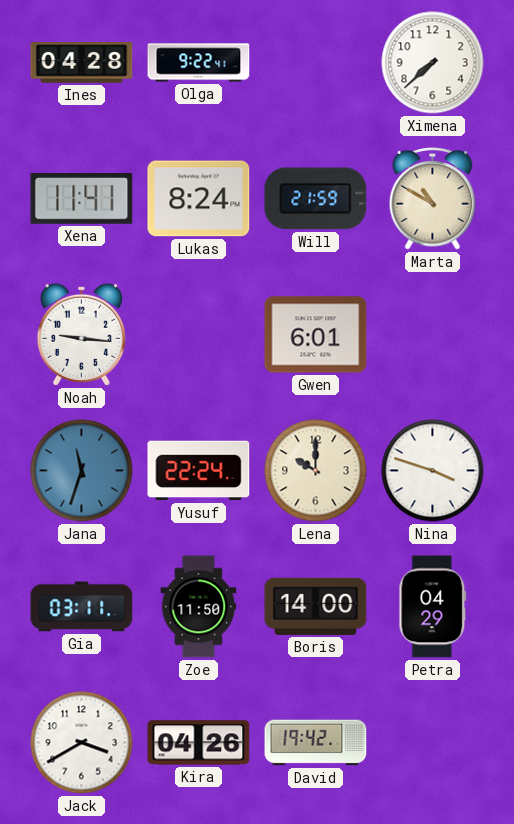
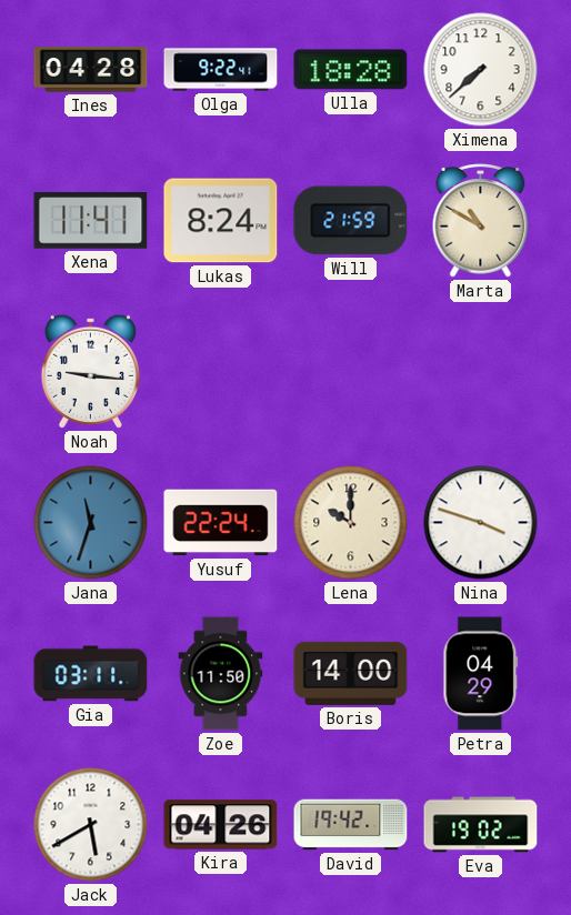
Ulla: none -> 18:28 (351, 70)
Gwen: 6:01 -> none (316, 335)
Jack: 3:40 -> 5:40 (91, 825)
Eva: none -> 19:02 (481, 825)
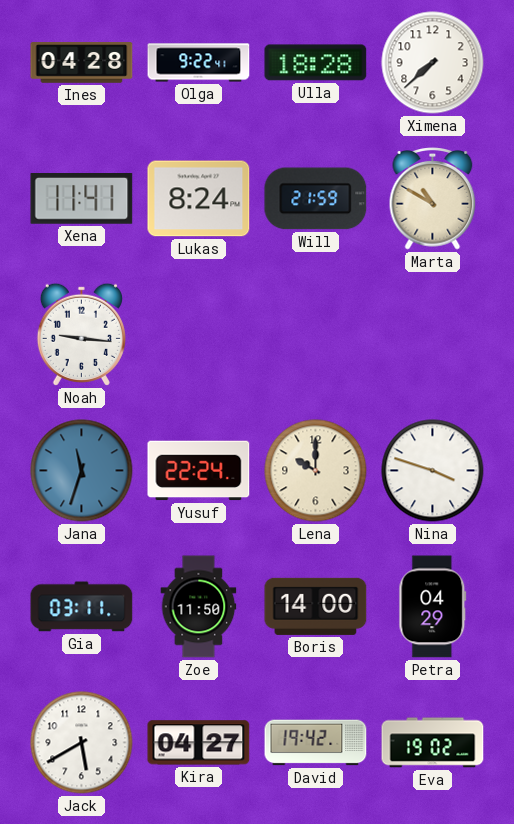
Kira: 04:26 -> 04:27 (199, 743)
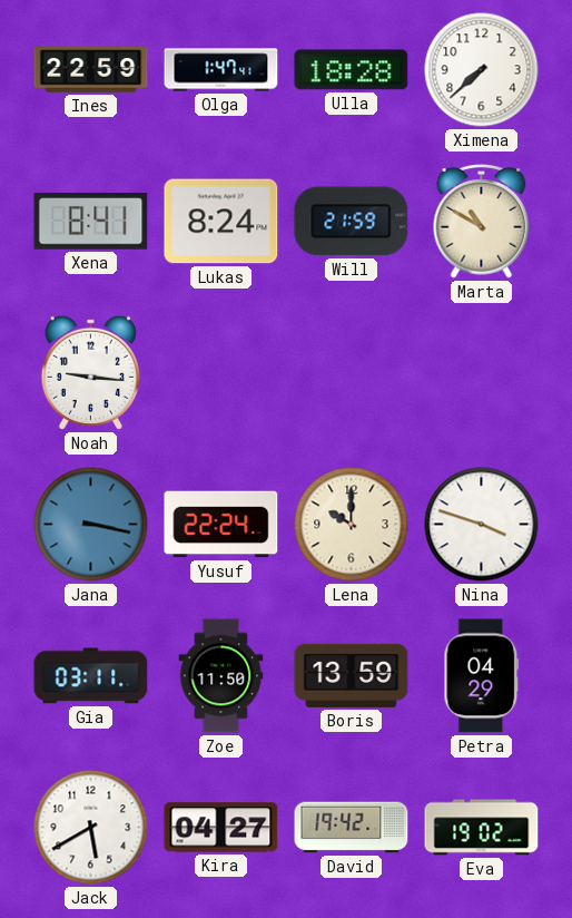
Ines: 04:28 -> 22:59 (91, 70)
Olga: 9:22 -> 1:47 (221, 70)
Xena: 11:41 -> 8:41 (91, 222)
Jana: 11:33 -> 3:17 (91, 525)
Boris: 14:00 -> 13:59 (352, 675)
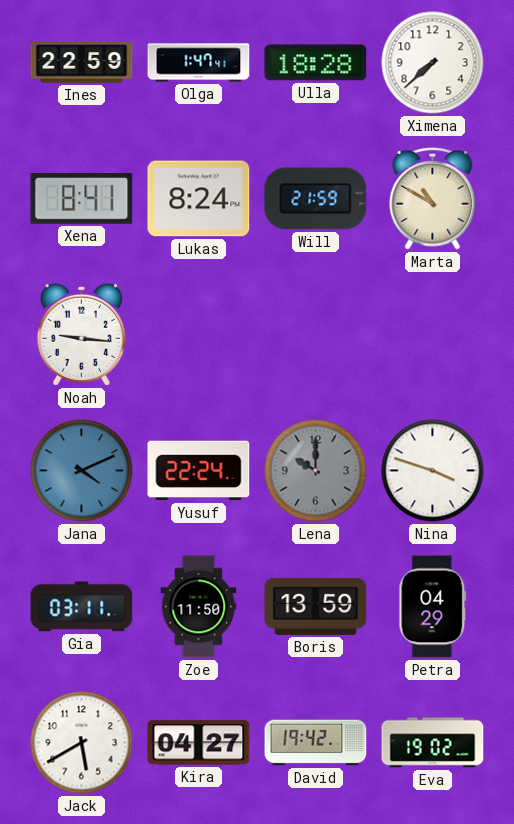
Jana: 3:17 -> 4:11 (82, 471)
Lena dial: cream -> grey (316, 471)
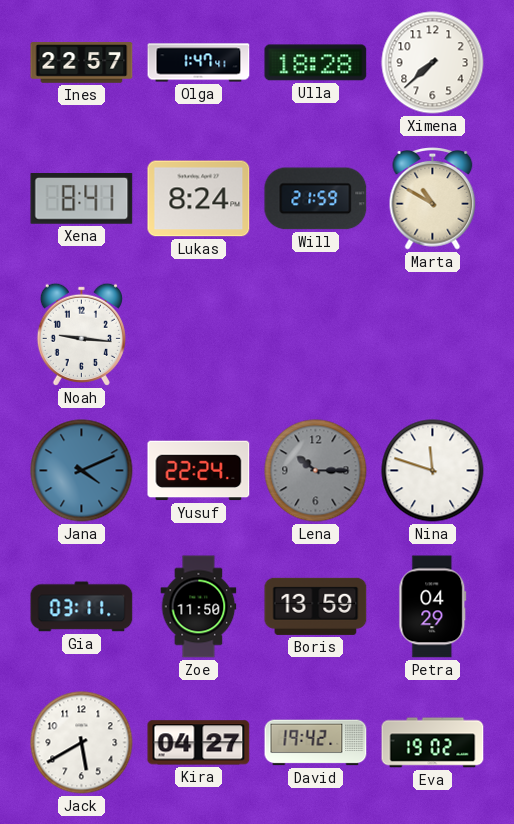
Ines: 22:59 -> 22:57 (82, 63)
Lena: 10:00 -> 10:15 (316, 471)
Nina: 3:48 -> 11:48 (433, 471)
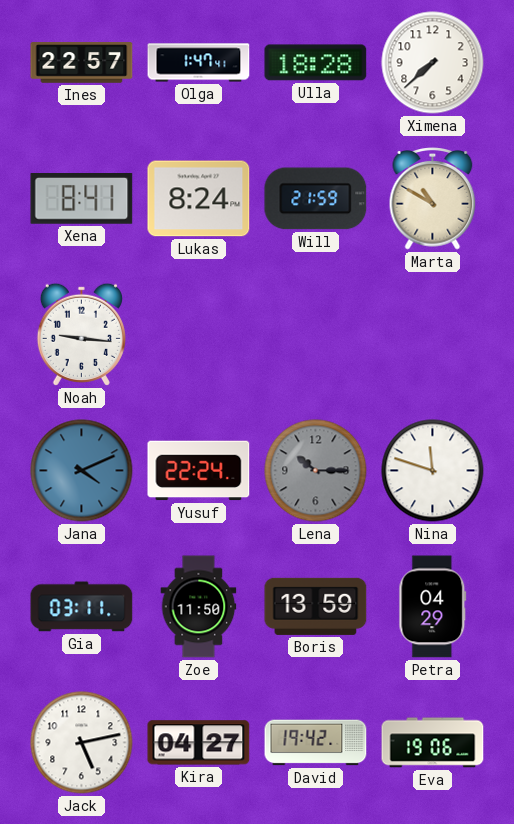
Jack: 5:40 -> 5:13 (82, 743)
Eva: 19:02 -> 19:06 (433, 743)
